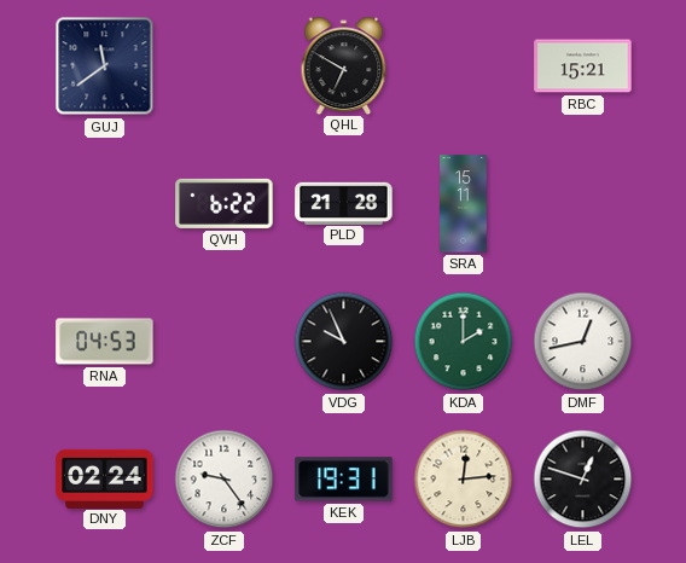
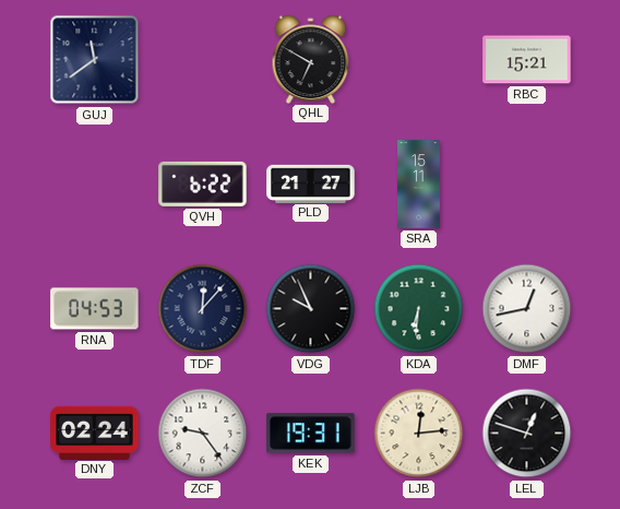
PLD: 21:28 -> 21:27 (311, 184)
TDF: none -> 12:07 (203, 309)
KDA: 2:00 -> 6:31 (419, 309)
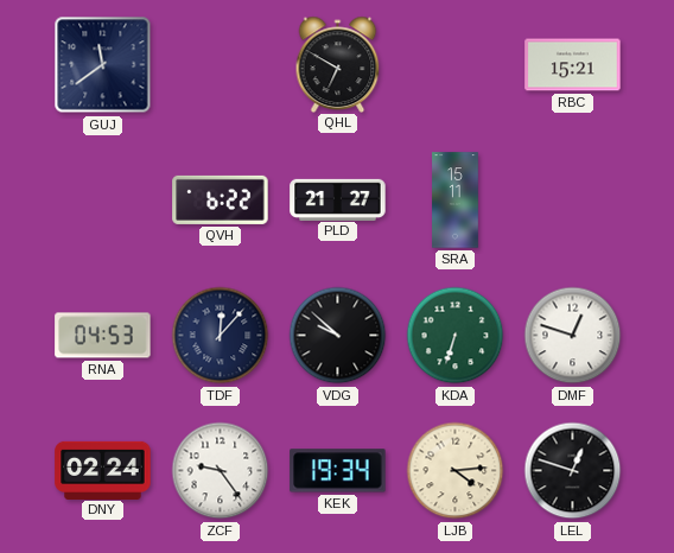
VDG: 9:56 -> 9:52 (338, 336)
KDA: 6:31 -> 6:33 (456, 336)
DMF: 12:43 -> 12:48 (573, 336)
KEK: 19:31 -> 19:34 (338, 471)
LJB: 12:14 -> 4:14 (456, 471)
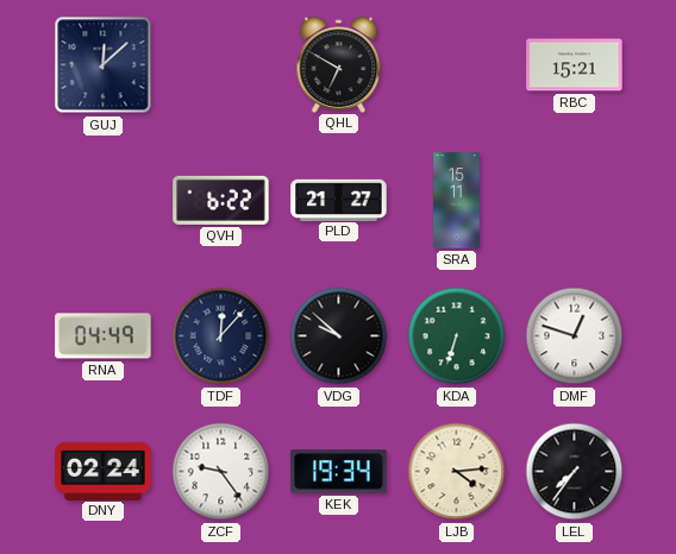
GUJ: 11:39 -> 12:08 (104, 65)
RNA: 04:53 -> 04:49 (104, 336)
LEL: 12:48 -> 7:36 (575, 472)
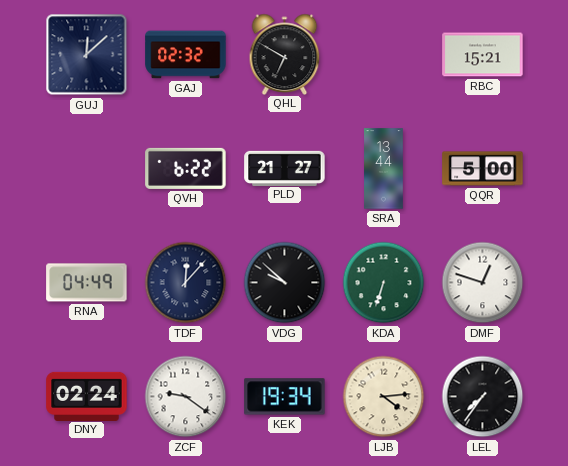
GAJ: none -> 02:32 (186, 55)
SRA: 15:11 -> 13:44 (384, 169)
QQR: none -> 5:00 (483, 169)
ZCF: 9:24 -> 9:21 (186, 397)
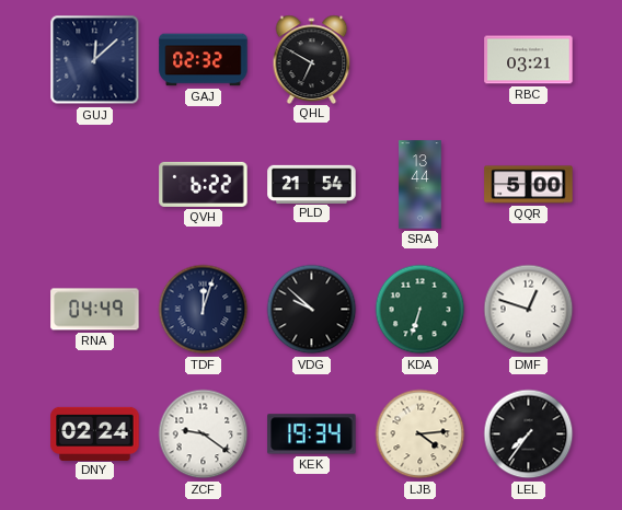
RBC: 15:21 -> 03:21 (529, 60)
PLD: 21:27 -> 21:54 (312, 184)
TDF: 12:07 -> 12:03 (204, 310)
